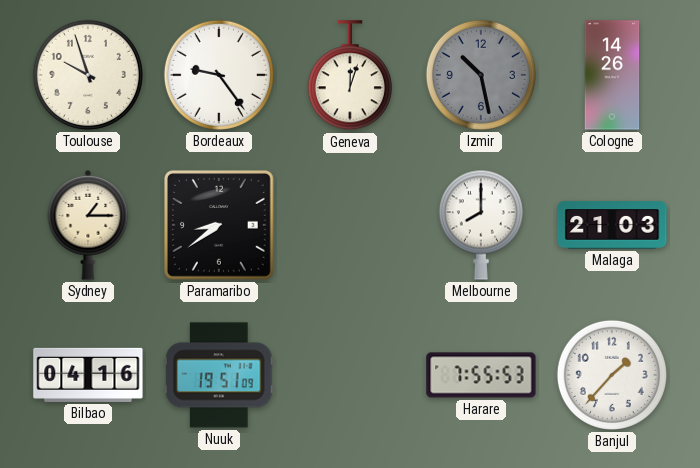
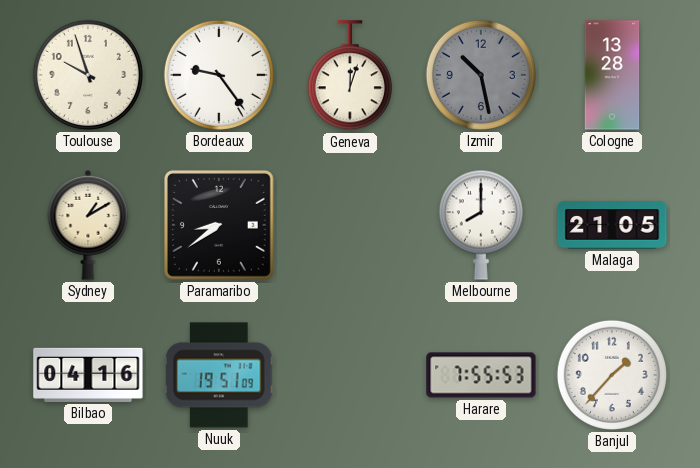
Cologne: 14:26 -> 13:28 (612, 75)
Sydney: 1:15 -> 1:10 (88, 225)
Malaga: 21:03 -> 21:05 (612, 225)
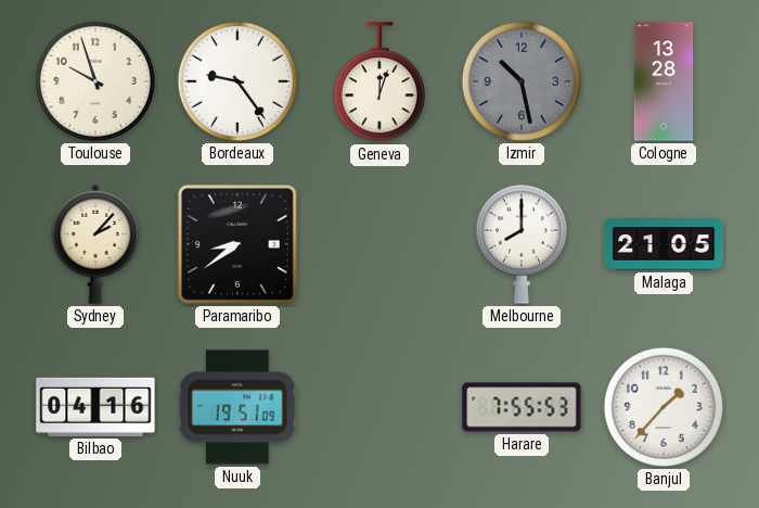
Sydney: 1:10 -> 2:07 (95, 244)
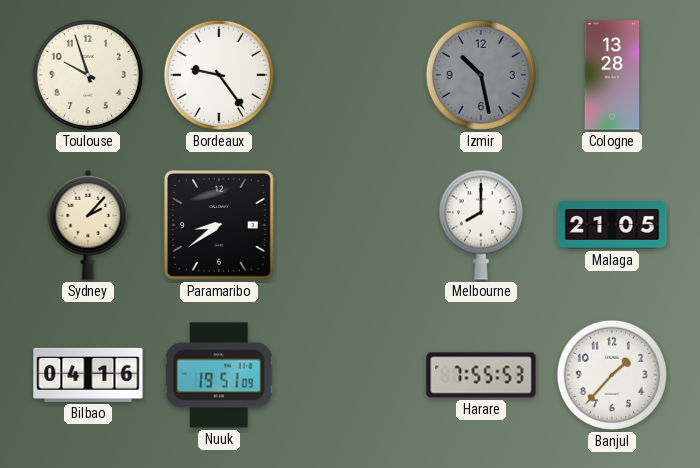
Geneva: 12:03 -> none (379, 82)
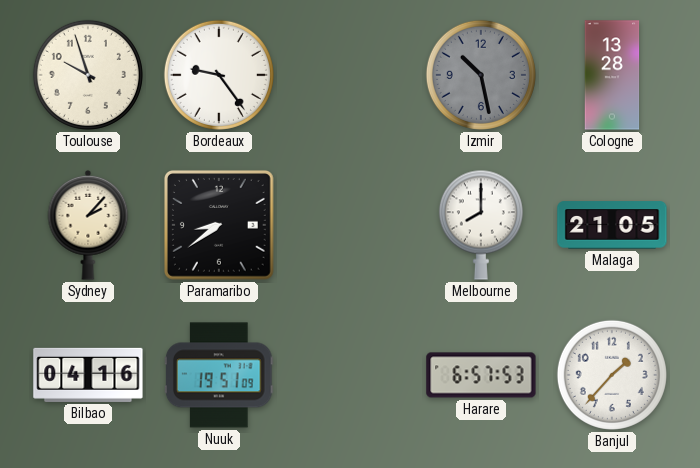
Harare: 7:55 -> 6:57 (481, 375)
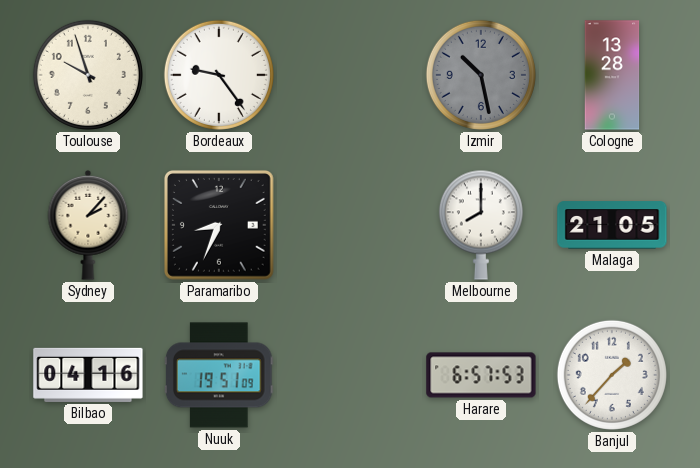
Paramaribo: 8:39 -> 8:34 (219, 225)
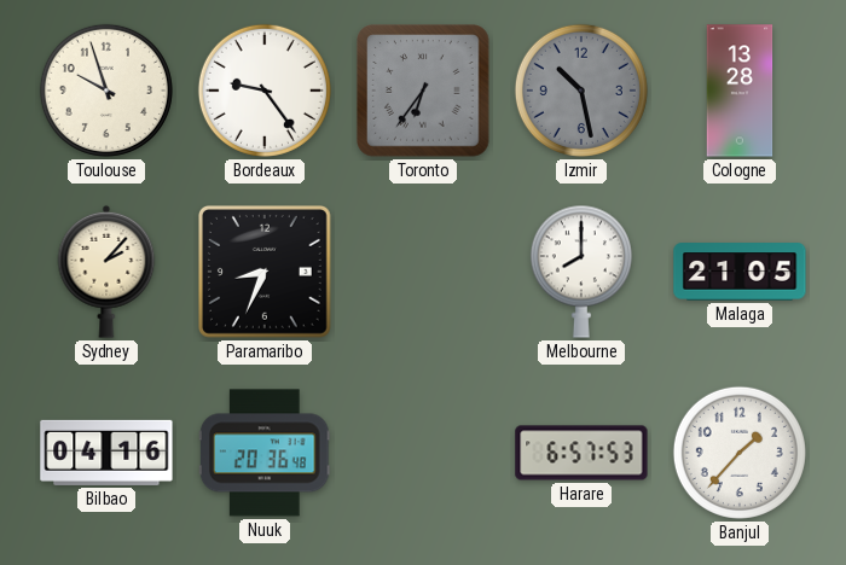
Toronto: none -> 6:36 (423, 91)
Nuuk: 19:51 -> 20:36 (266, 453)
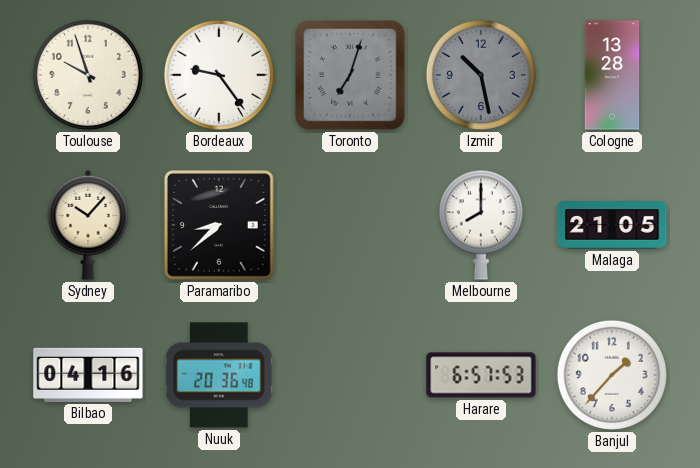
Toronto: 6:36 -> 7:03 (350, 75)
Sydney: 2:07 -> 10:07 (88, 225)
Paramaribo: 8:34 -> 8:38 (219, 225)
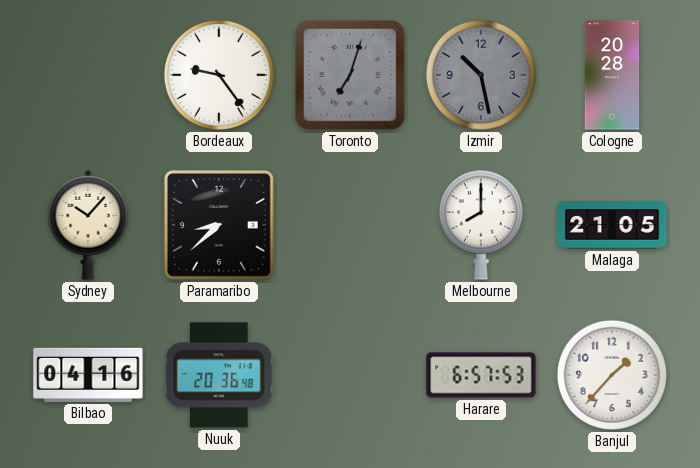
Toulouse: 9:57 -> none (88, 75)
Cologne: 13:28 -> 20:28 (612, 75)
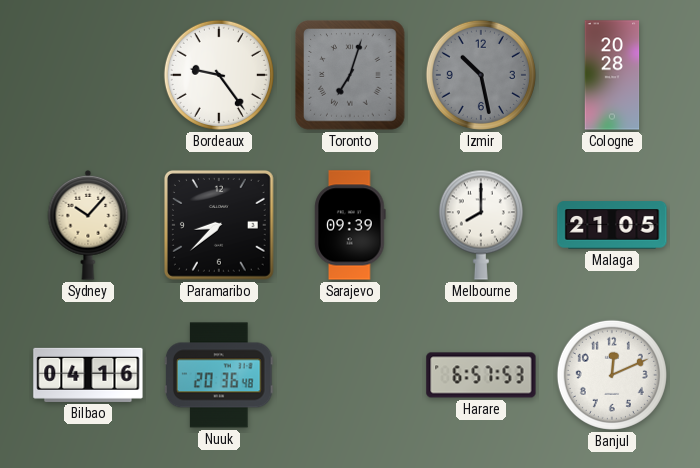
Sarajevo: none -> 09:39 (350, 225)
Banjul: 1:37 -> 12:11 (612, 375)
